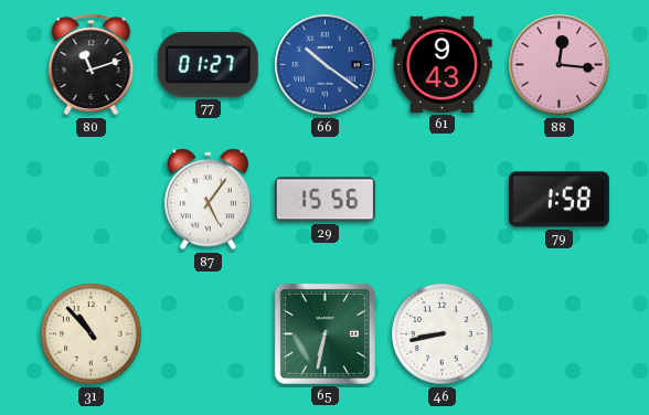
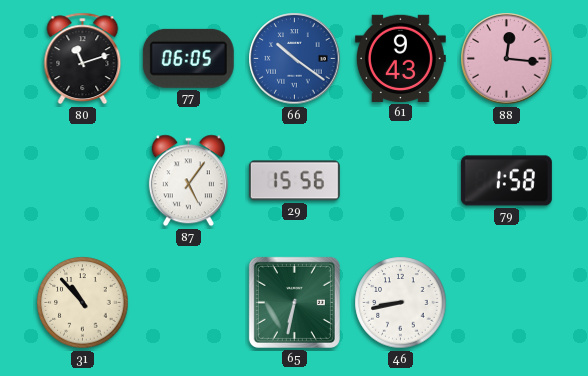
77: 01:27 -> 06:05 (188, 58)
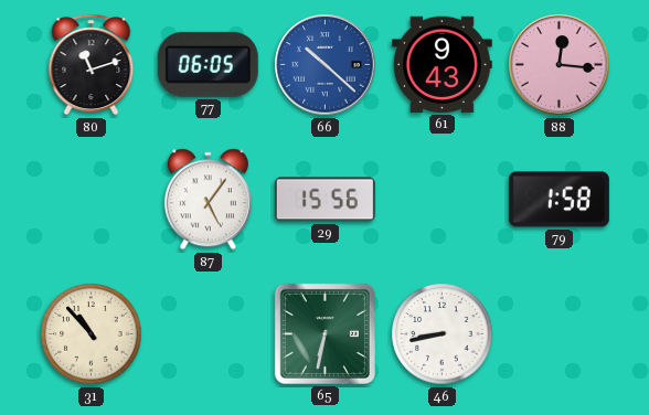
66: 10:21 -> 10:22 (326, 65)
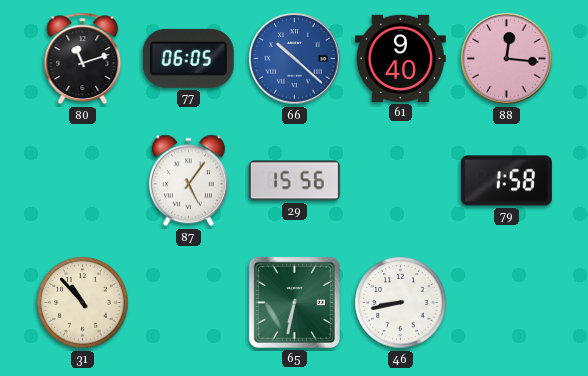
61: 9:43 -> 9:40 (400, 58)
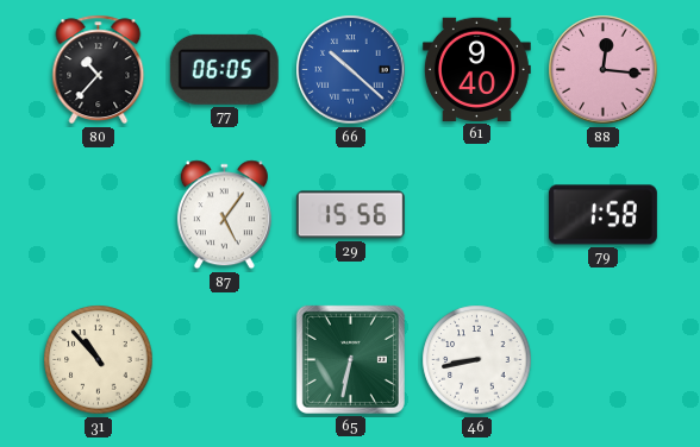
80: 11:12 -> 10:37 (99, 70)
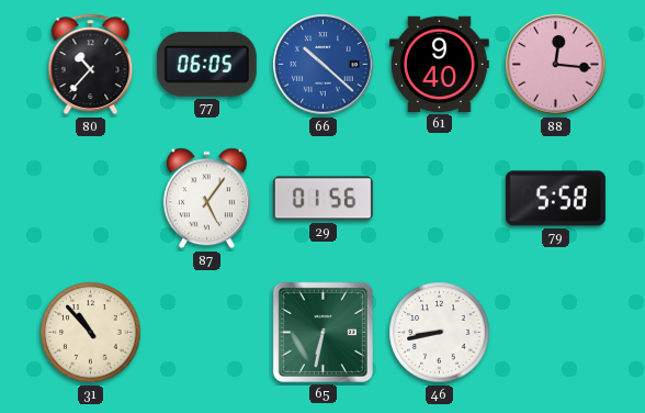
29: 15:56 -> 01:56 (322, 199)
79: 1:58 -> 5:58 (555, 199)
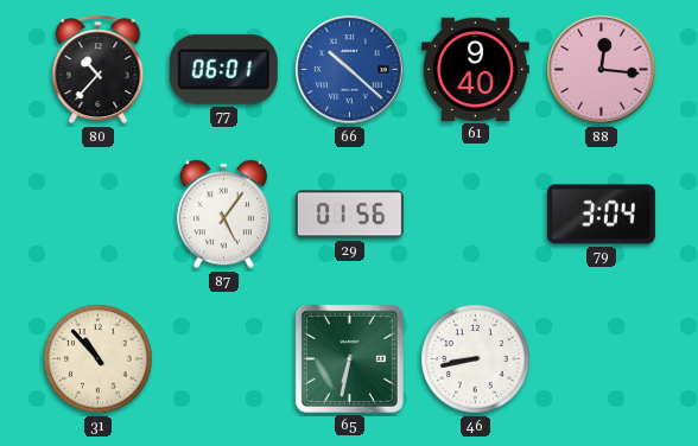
77: 06:05 -> 06:01 (223, 69)
79: 5:58 -> 3:04 (601, 215)
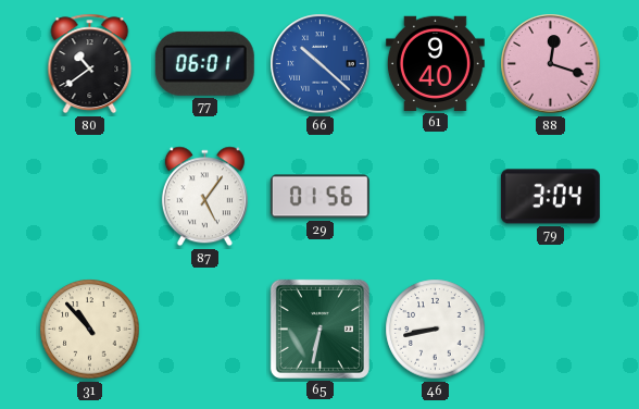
80: 10:37 -> 10:39 (90, 64)
88: 12:16 -> 12:18 (551, 64)
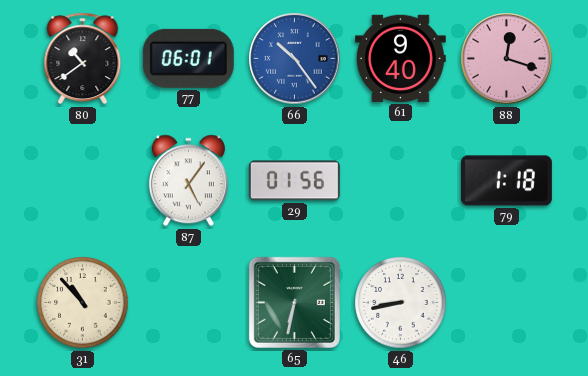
66: 10:22 -> 10:24 (295, 59)
79: 3:04 -> 1:18 (506, 181)
